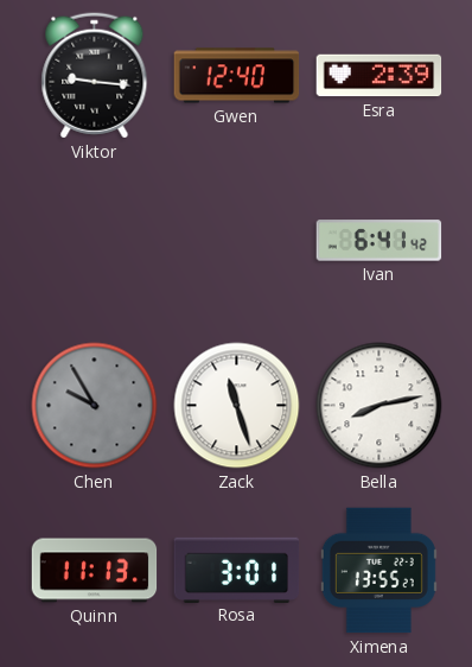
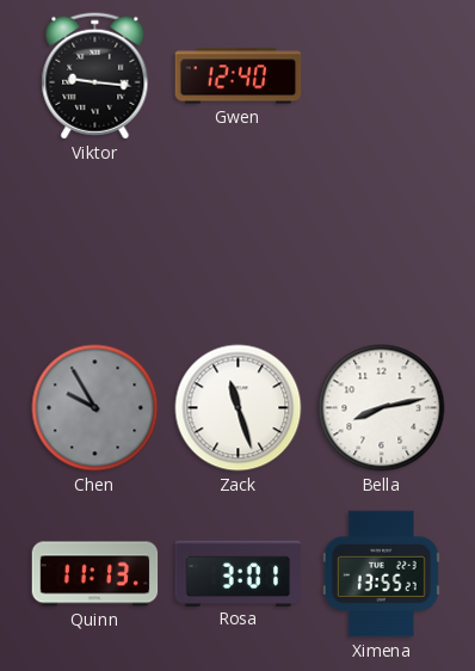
Esra: 2:39 -> none (379, 76)
Ivan: 6:41 -> none (379, 241)
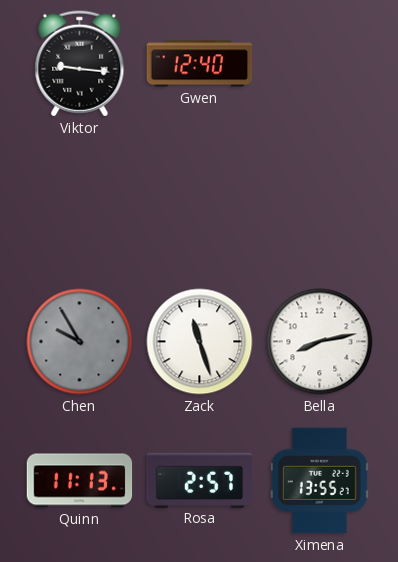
Rosa: 3:01 -> 2:57 (200, 480)
